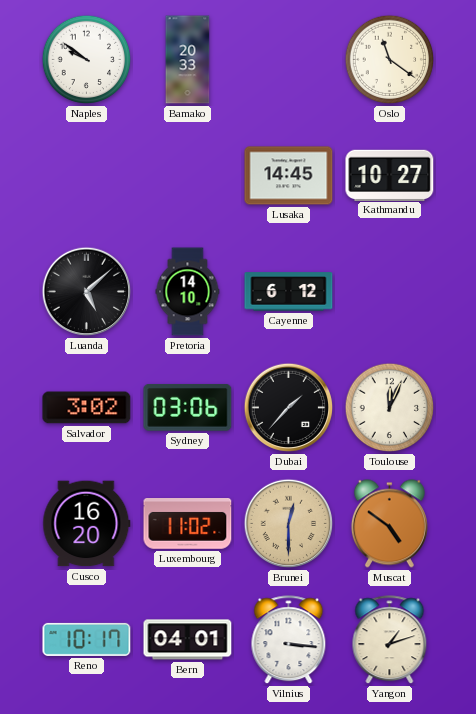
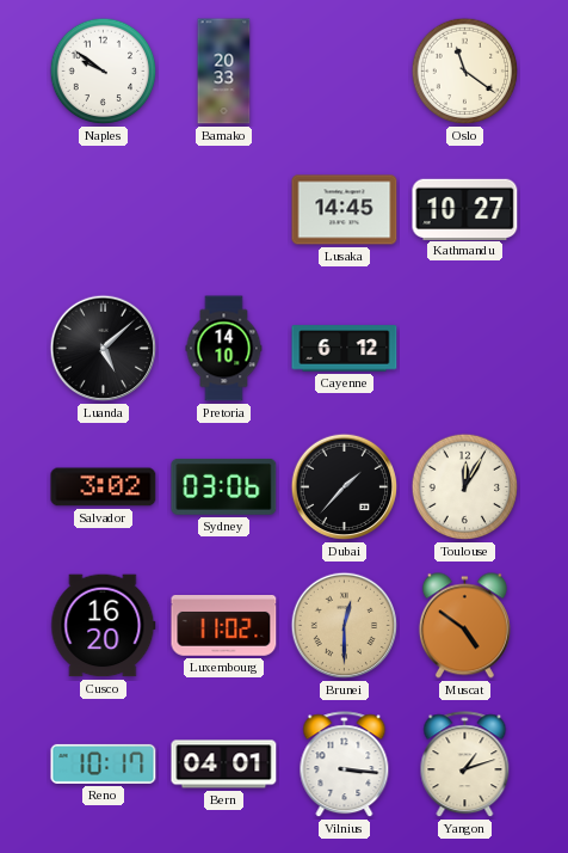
Toulouse: 12:04 -> 12:05 (465, 487)
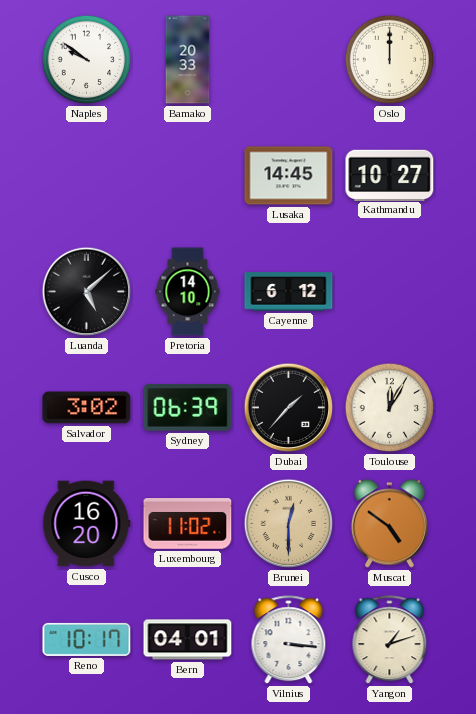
Oslo: 11:21 -> 12:00 (390, 60)
Sydney: 03:06 -> 06:39 (188, 407)
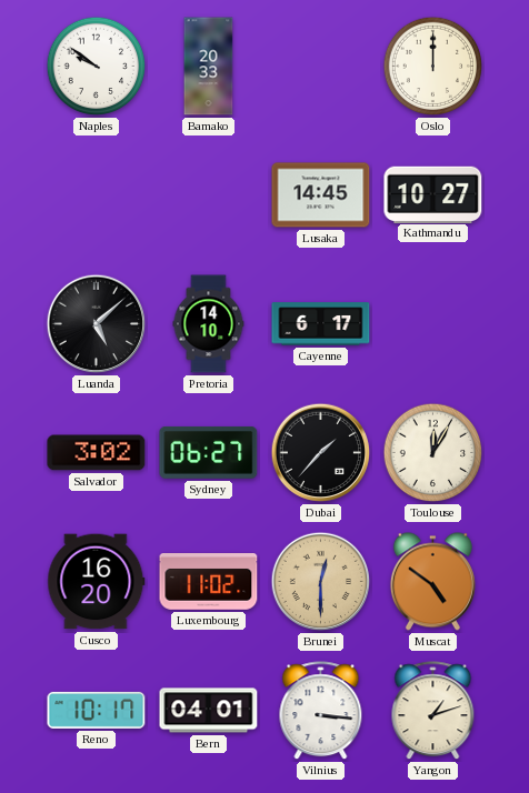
Cayenne: 6:12 -> 6:17 (321, 324)
Sydney: 06:39 -> 06:27 (209, 452)
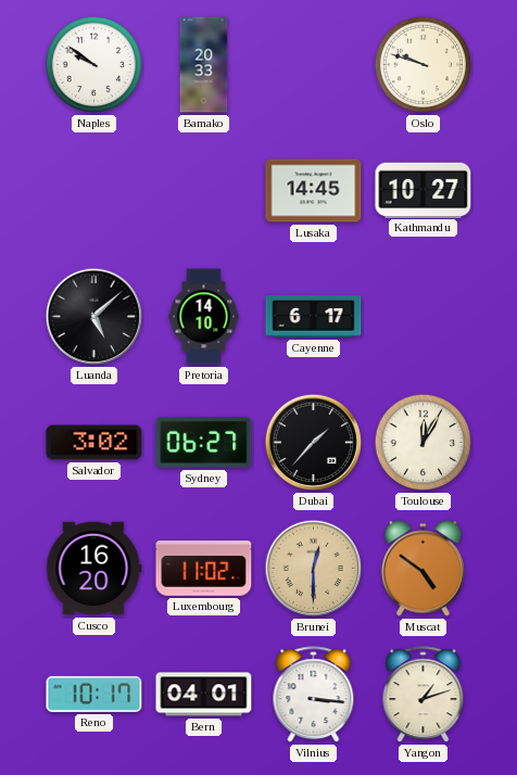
Oslo: 12:00 -> 9:48 (424, 65)
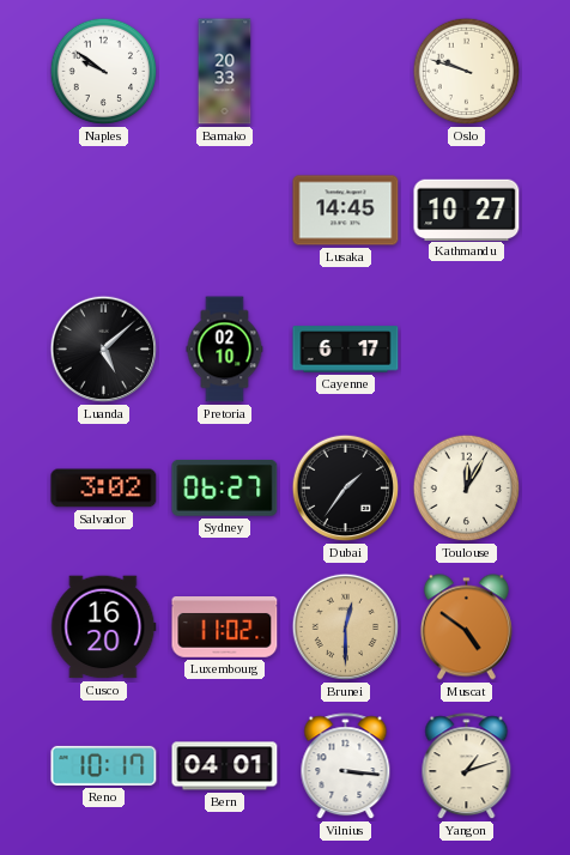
Pretoria: 14:10 -> 02:10 (225, 350)
Dubai: 1:37 -> 1:36 (346, 489)
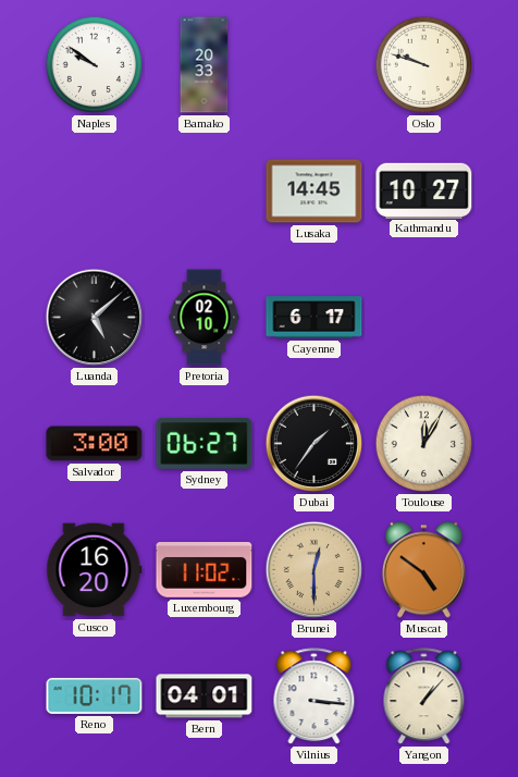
Salvador: 3:02 -> 3:00 (95, 444)
Yangon: 1:12 -> 1:07 (424, 696)
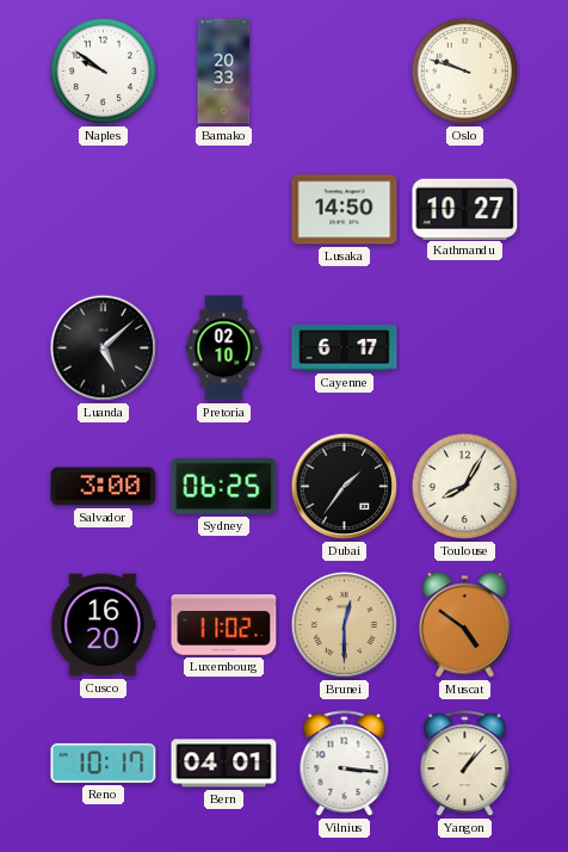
Lusaka: 14:45 -> 14:50 (345, 210)
Sydney: 06:27 -> 06:25 (224, 486)
Toulouse: 12:05 -> 8:05 (465, 487)
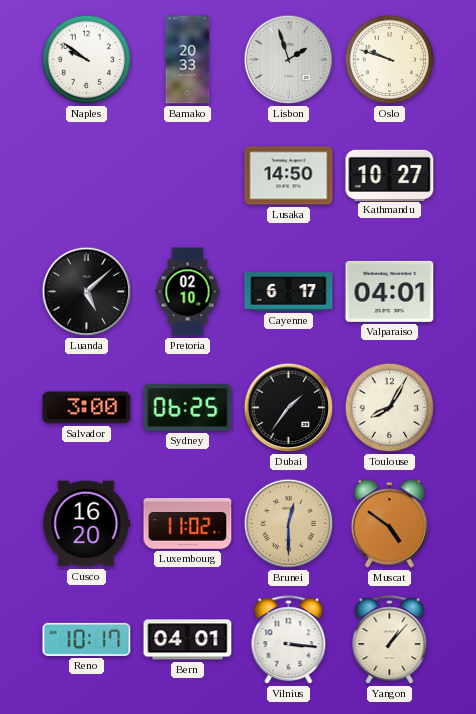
Lisbon: none -> 1:57 (289, 60)
Valparaiso: none -> 04:01 (390, 291)
